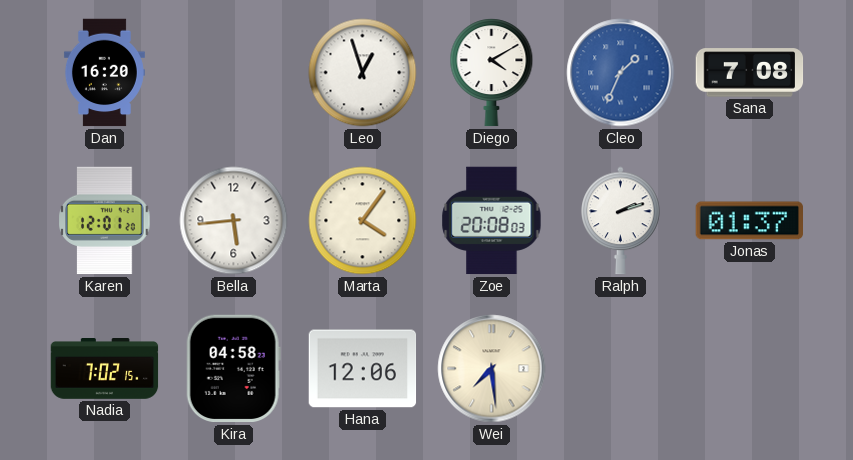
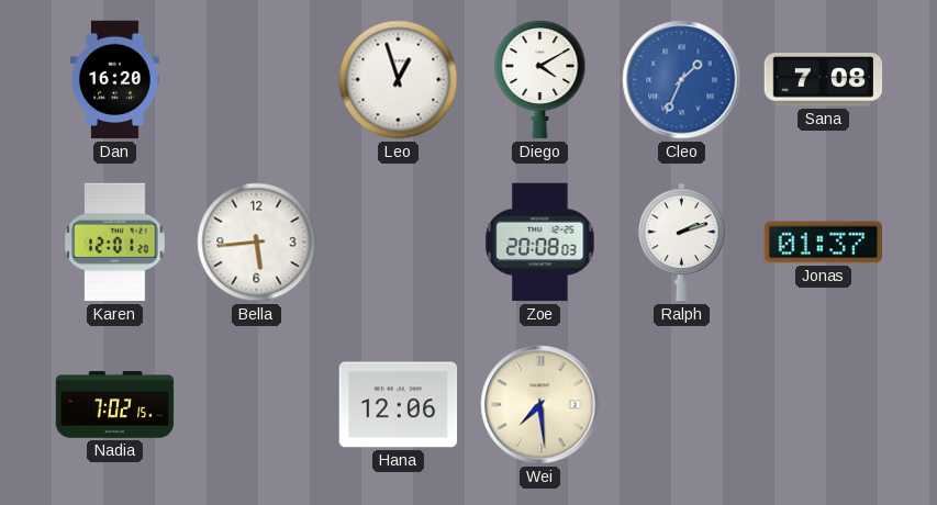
Marta: 4:06 -> none (363, 221)
Kira: 04:58 -> none (233, 369)
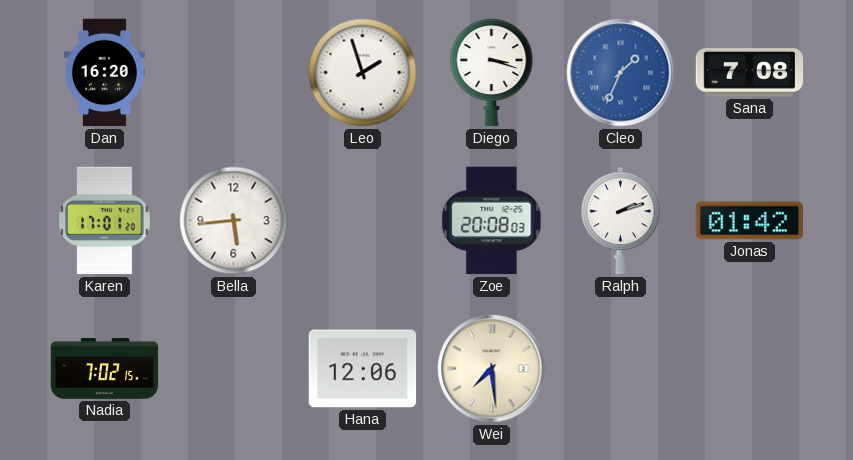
Leo: 12:57 -> 1:57 (363, 73)
Diego: 4:10 -> 3:18 (492, 73)
Karen: 12:01 -> 17:01 (105, 221)
Jonas: 01:37 -> 01:42 (749, 221)
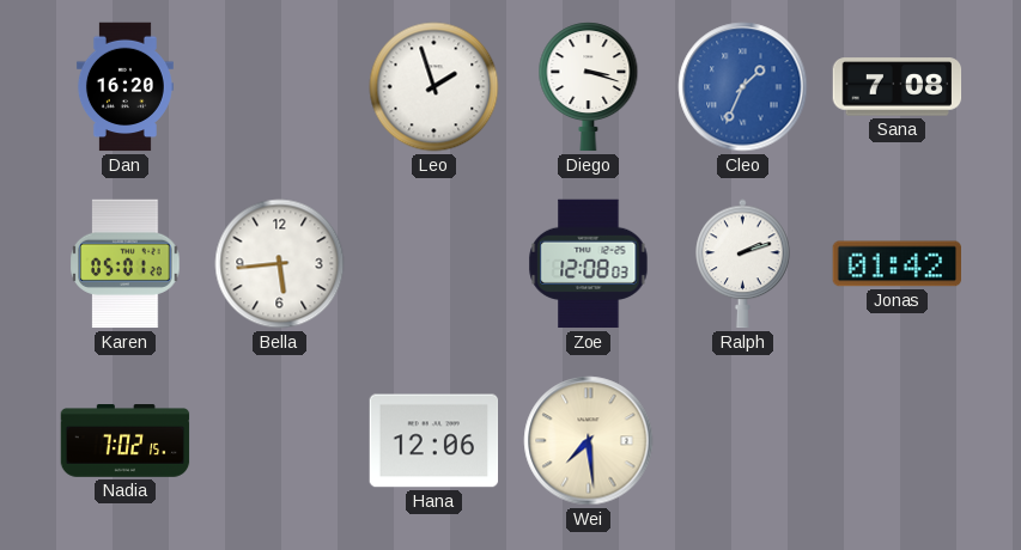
Karen: 17:01 -> 05:01 (126, 264)
Zoe: 20:08 -> 12:08 (589, 264)
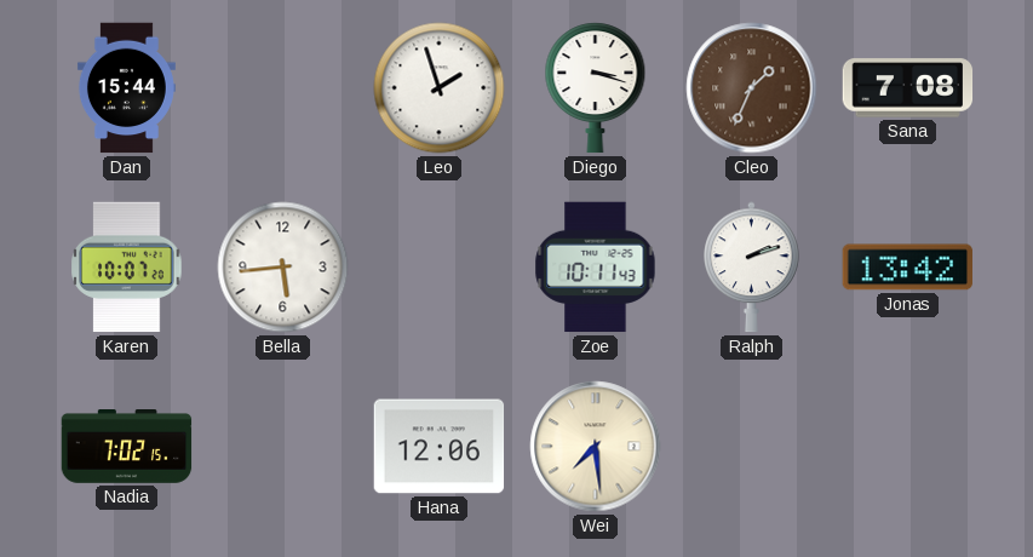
Dan: 16:20 -> 15:44 (126, 88)
Cleo dial: blue -> brown (752, 88)
Karen: 05:01 -> 10:07 (127, 268)
Zoe: 12:08 -> 10:11 (596, 268)
Jonas: 01:42 -> 13:42 (907, 268)
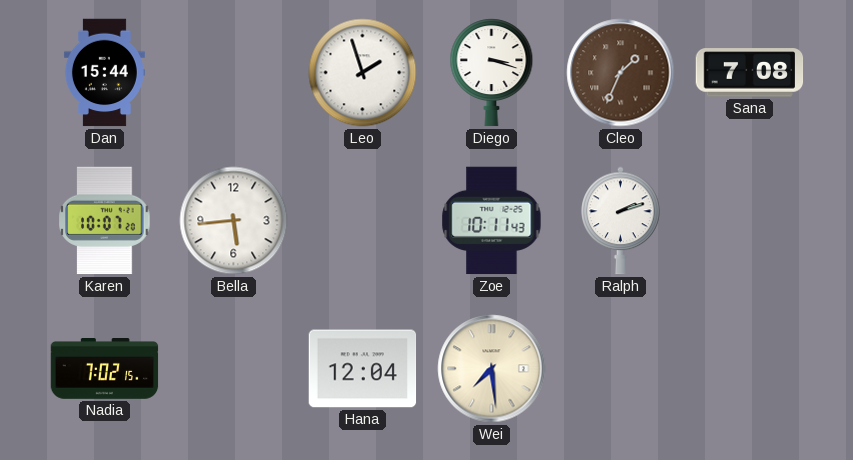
Jonas: 13:42 -> none (907, 268)
Hana: 12:06 -> 12:04 (363, 369)
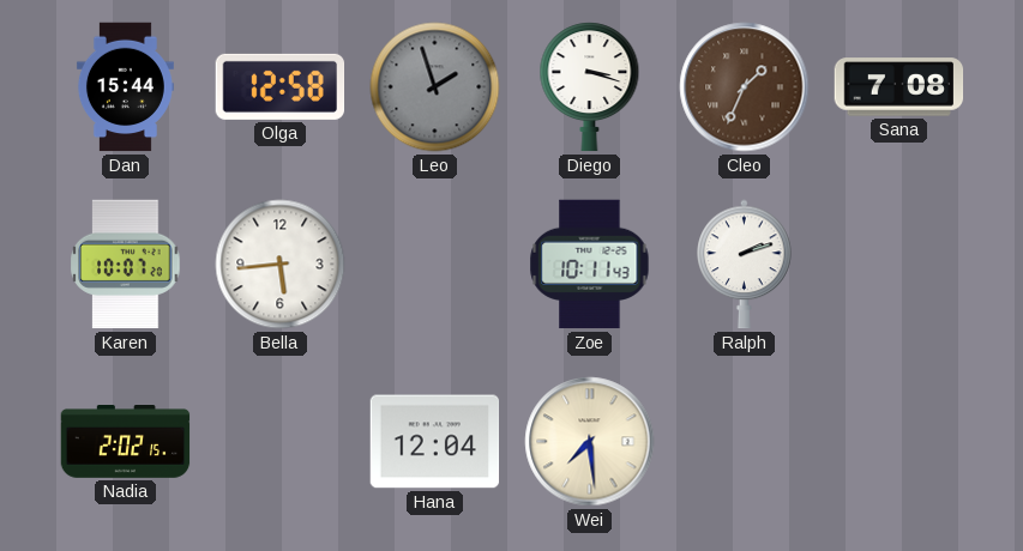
Olga: none -> 12:58 (281, 86)
Leo dial: white -> grey (435, 87)
Nadia: 7:02 -> 2:02 (126, 442)
